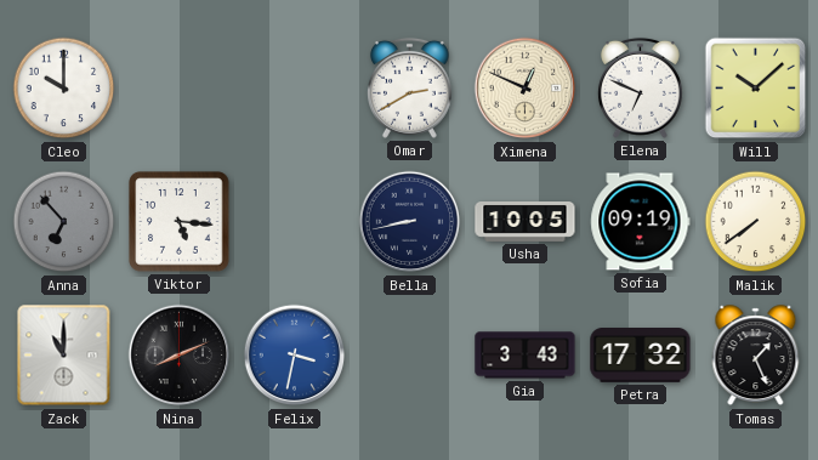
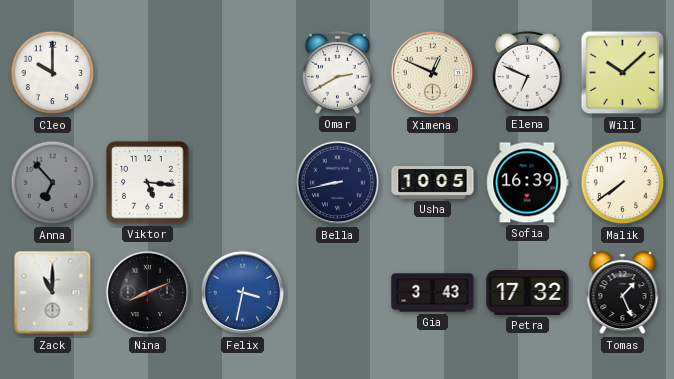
Sofia: 09:19 -> 16:39 (528, 183)
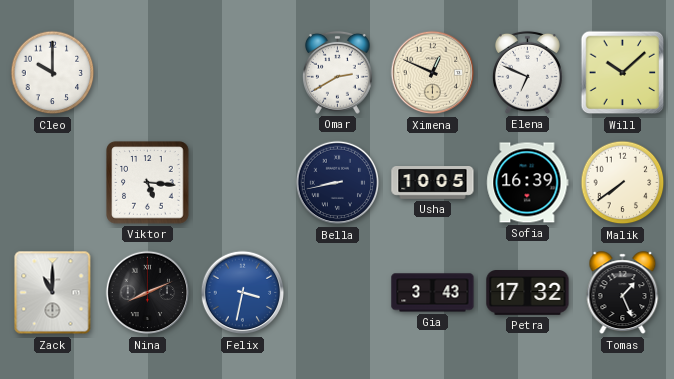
Anna: 6:53 -> none (53, 183)
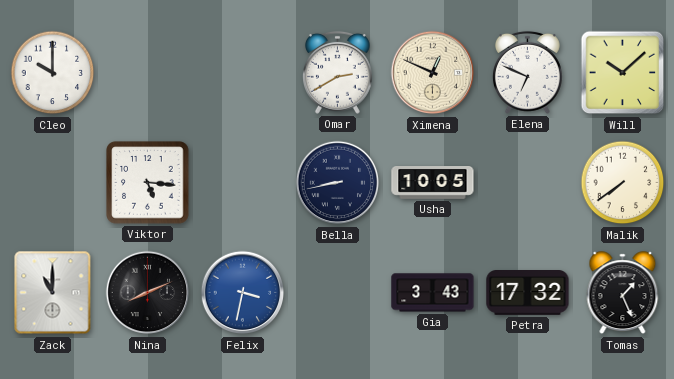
Sofia: 16:39 -> none (528, 183)
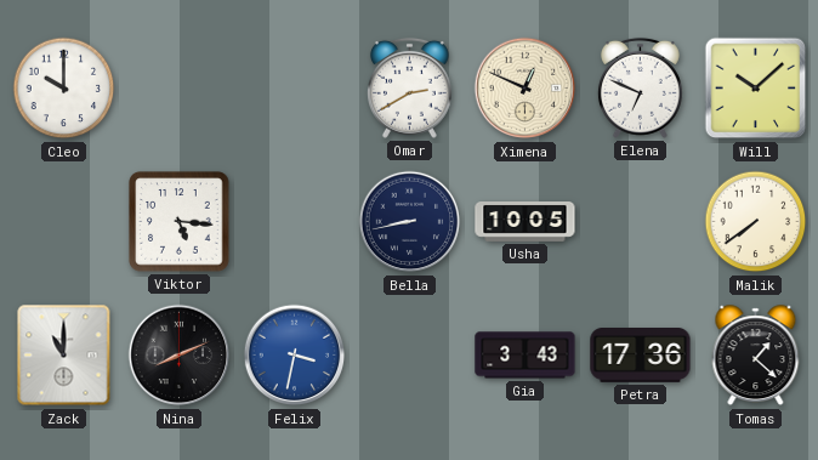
Petra: 17:32 -> 17:36 (641, 356)
Tomas: 1:26 -> 1:22 (756, 356)
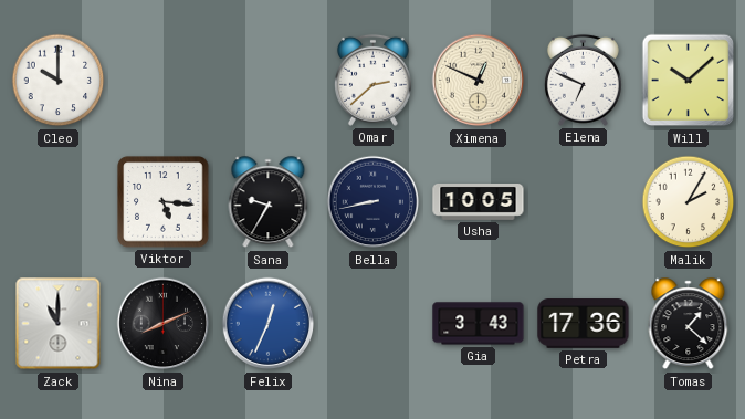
Omar: 2:40 -> 2:38 (372, 80)
Sana: none -> 9:35 (269, 202)
Malik: 7:39 -> 2:05 (689, 202)
Felix: 3:32 -> 12:34 (269, 324)
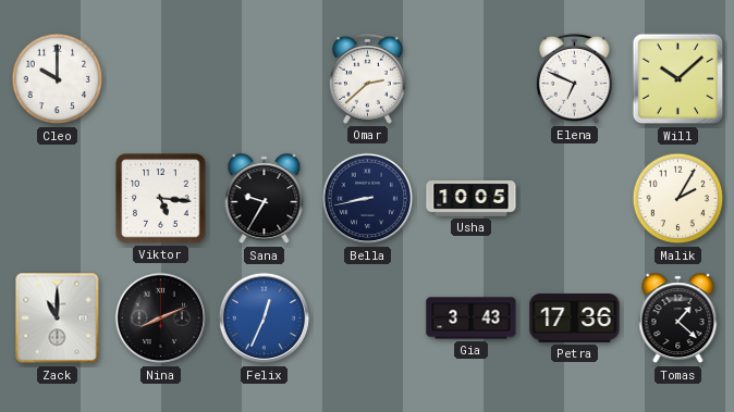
Ximena: 12:49 -> none (479, 81)
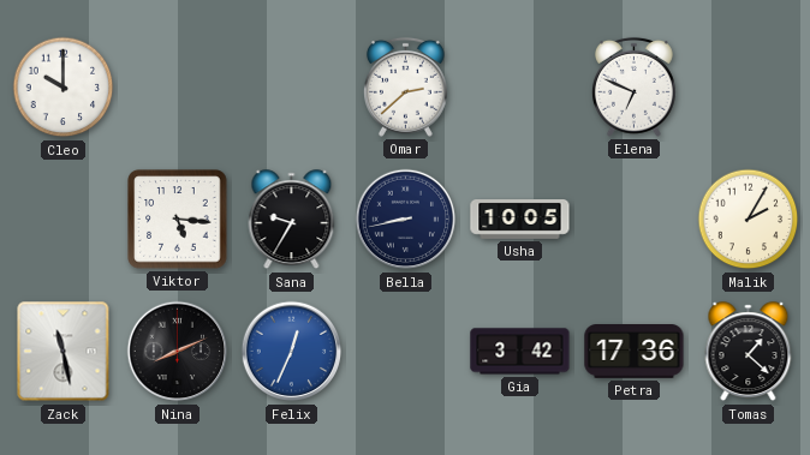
Will: 10:08 -> none (678, 79)
Zack: 11:00 -> 11:28 (64, 352)
Gia: 3:43 -> 3:42 (520, 352)
